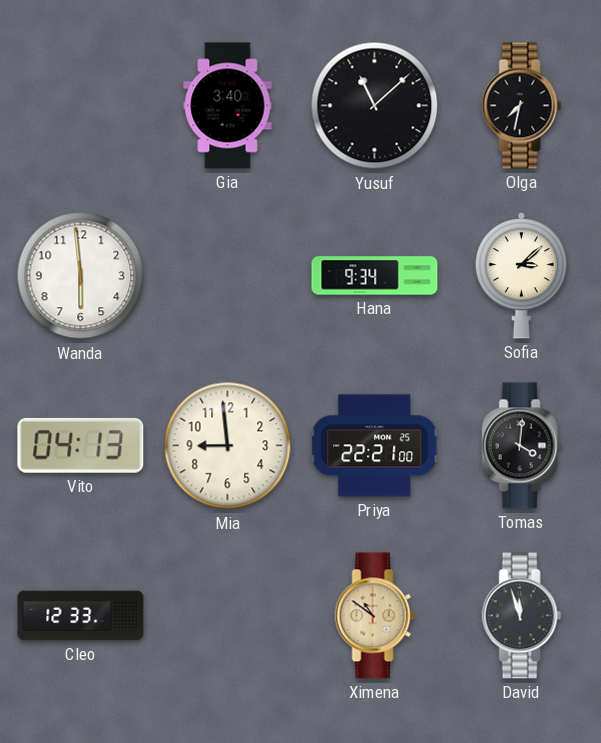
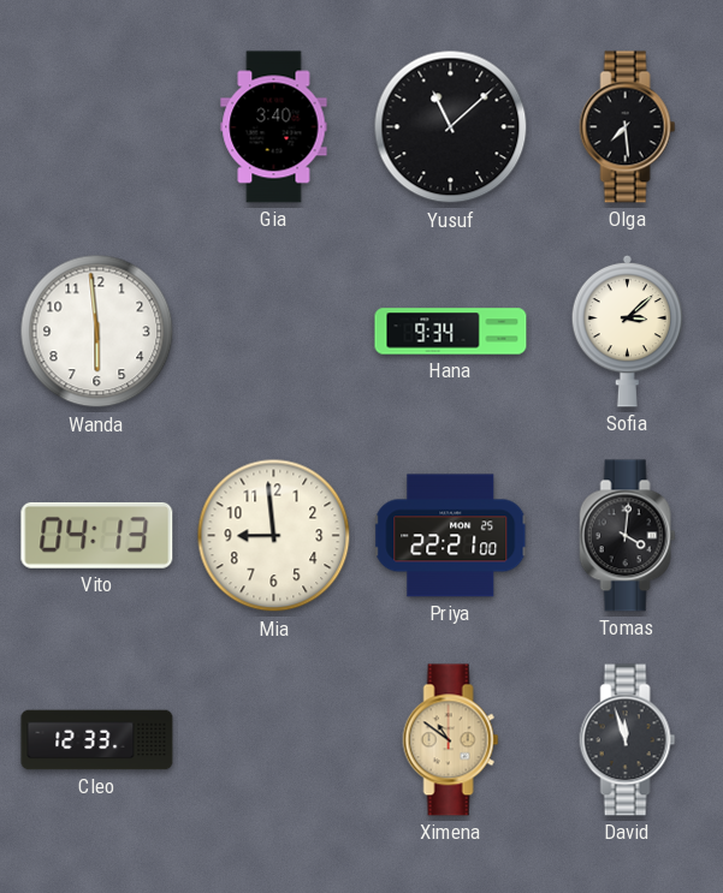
Olga: 7:32 -> 7:29 (628, 127)
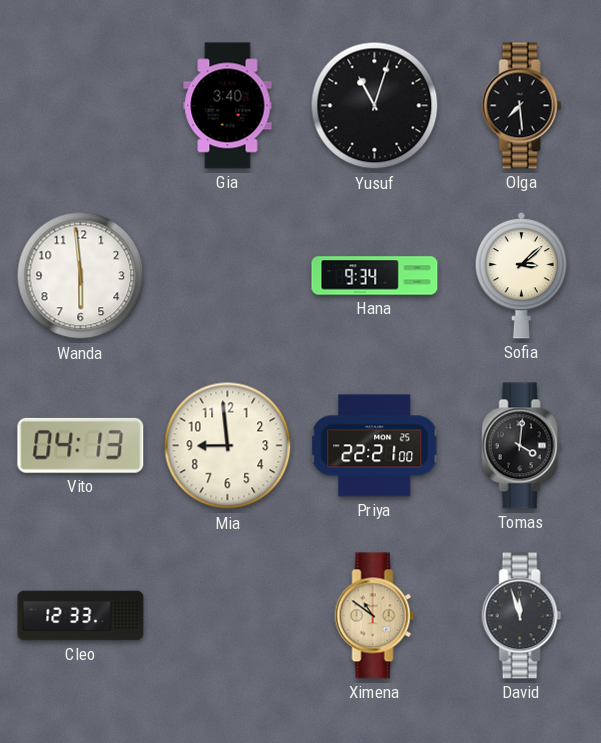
Yusuf: 11:08 -> 11:03 (375, 106)
